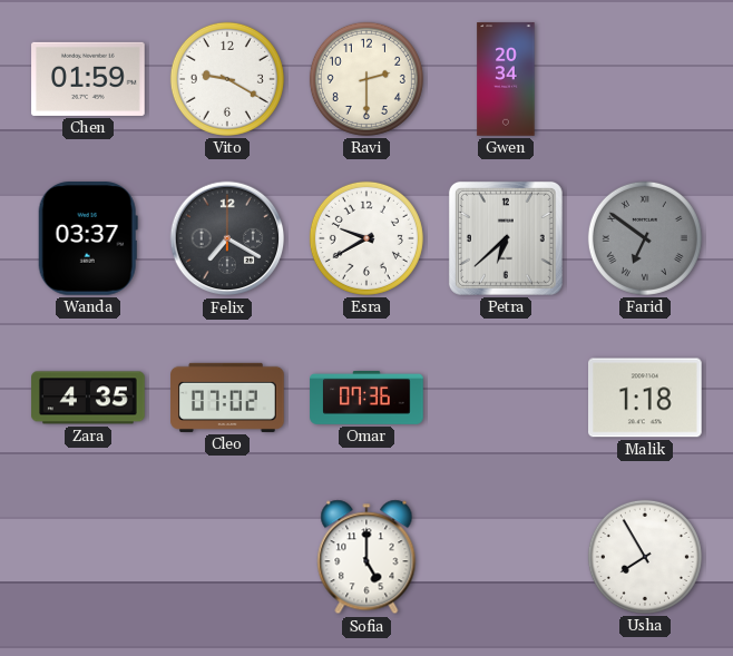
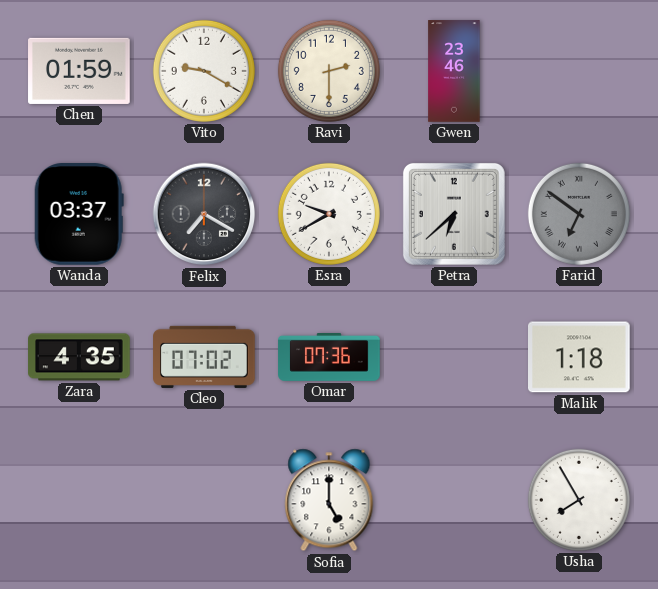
Gwen: 20:34 -> 23:46 (454, 71)
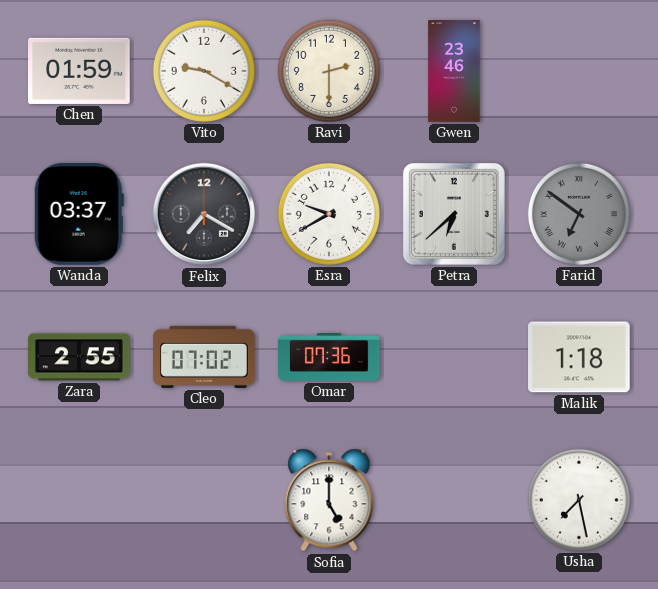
Zara: 4:35 -> 2:55 (79, 357)
Usha: 7:55 -> 7:28 (579, 500)
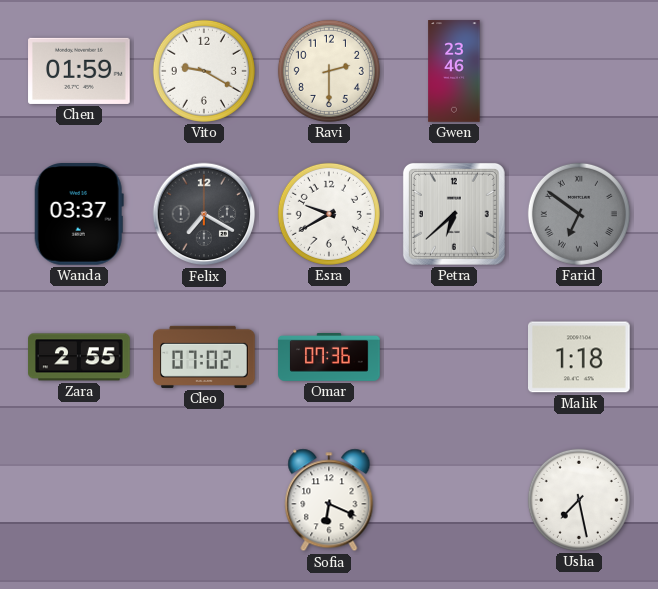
Sofia: 5:00 -> 6:19 (329, 500)
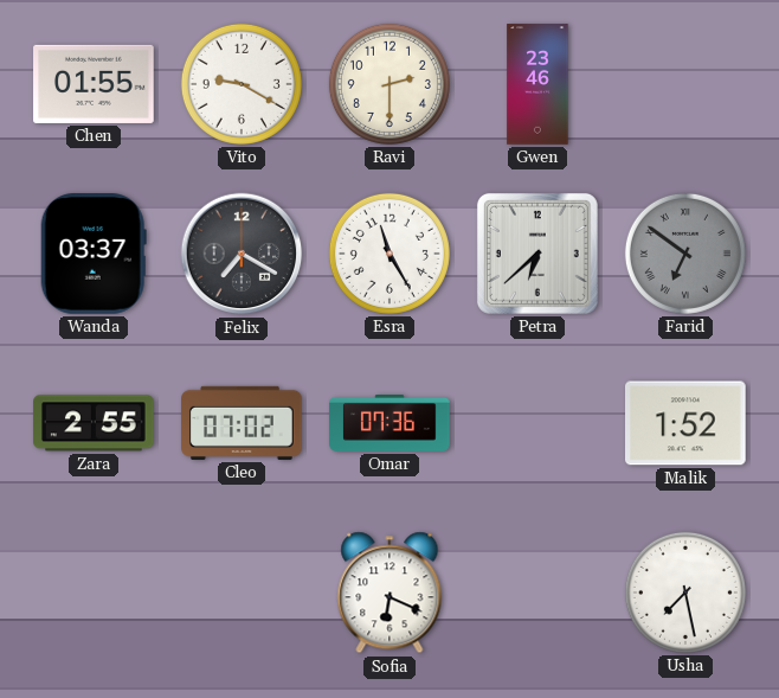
Chen: 01:59 -> 01:55 (94, 84)
Esra: 9:40 -> 11:25 (389, 254)
Malik: 1:18 -> 1:52 (687, 423)
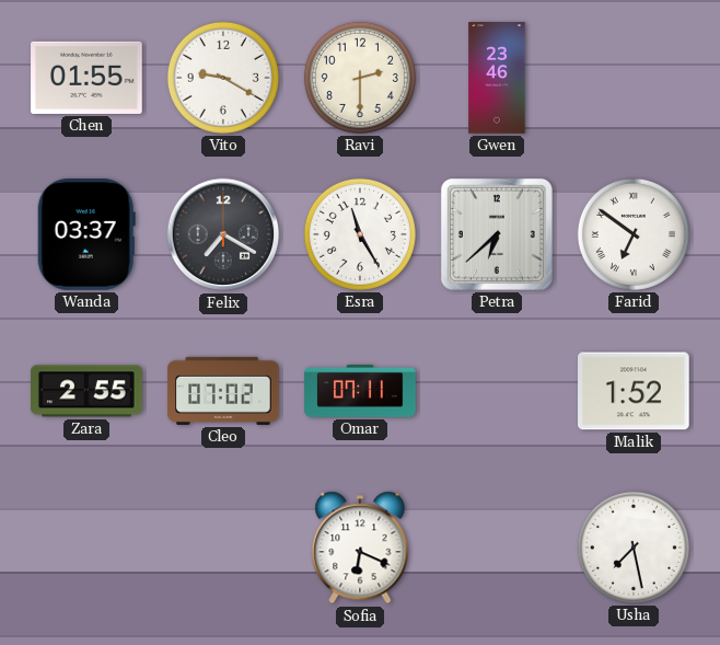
Farid dial: grey -> white (634, 234)
Omar: 07:36 -> 07:11 (360, 392)
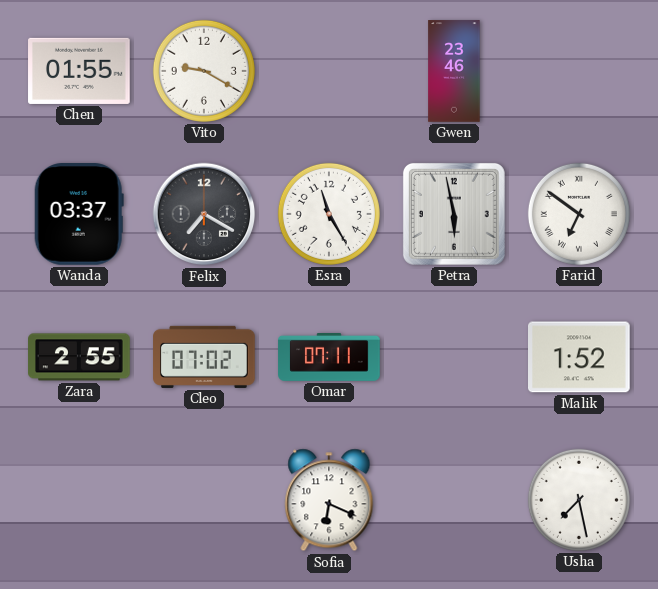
Ravi: 2:30 -> none (360, 78)
Petra: 6:38 -> 5:58 (454, 214)
